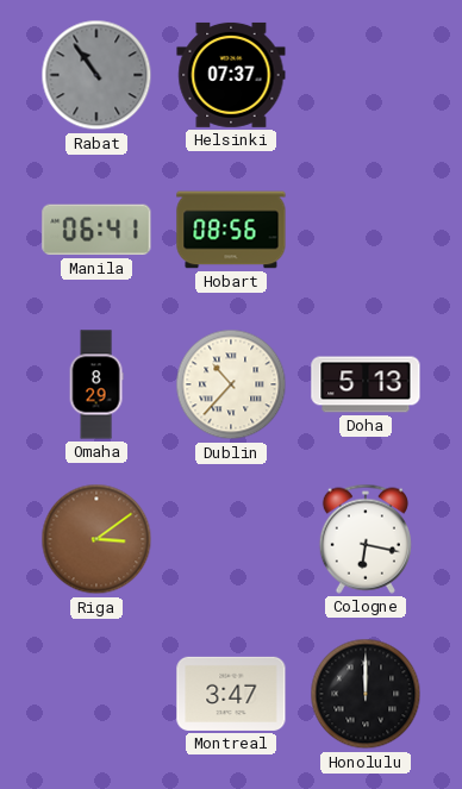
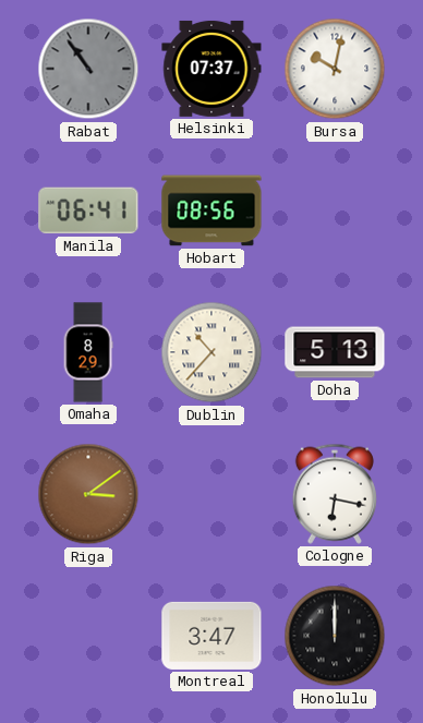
Bursa: none -> 10:02 (335, 69)
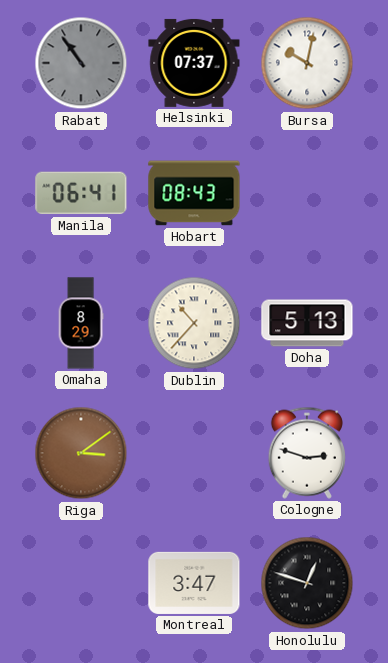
Hobart: 08:56 -> 08:43 (194, 193)
Cologne: 6:17 -> 2:48 (307, 453)
Honolulu: 12:00 -> 12:48 (307, 583)
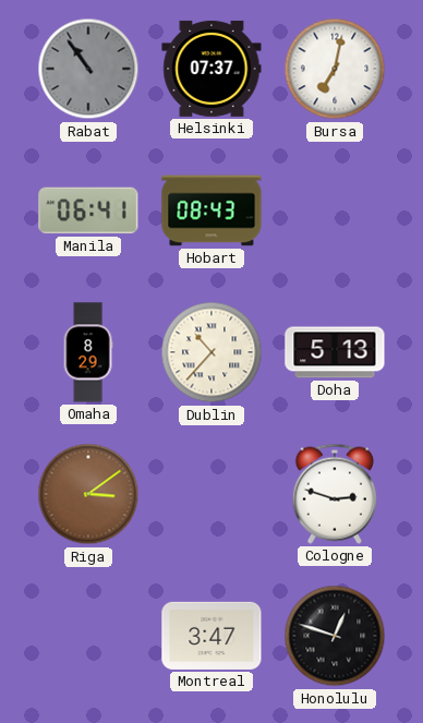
Bursa: 10:02 -> 7:02 (335, 69)
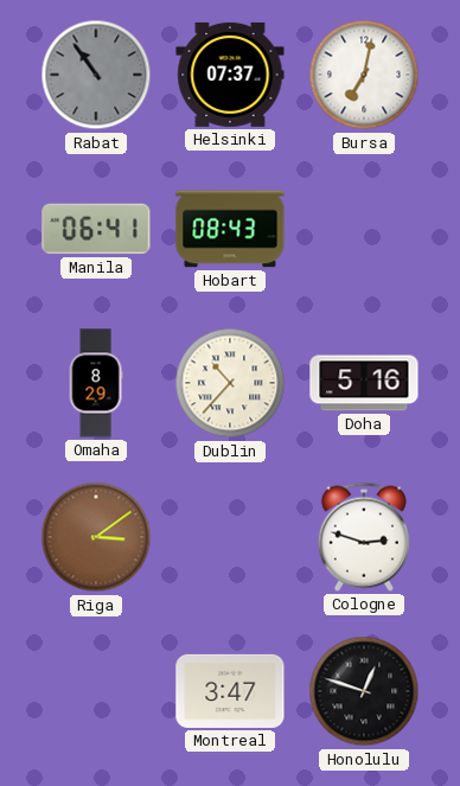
Doha: 5:13 -> 5:16 (364, 383)
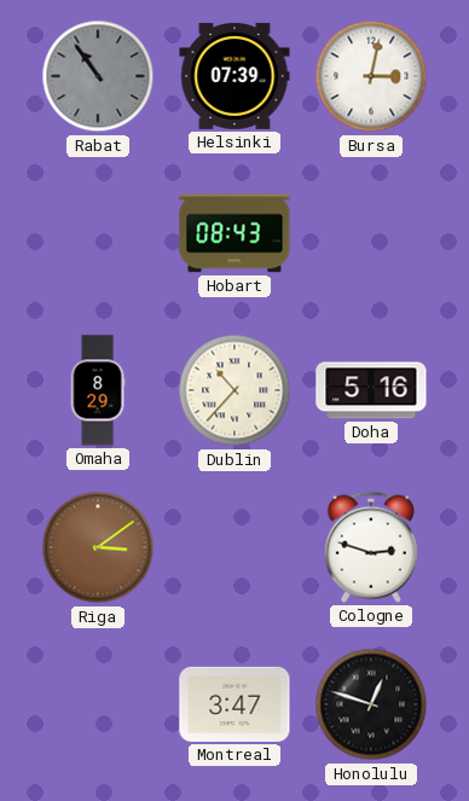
Helsinki: 07:37 -> 07:39 (234, 76)
Bursa: 7:02 -> 3:02 (371, 76)
Manila: 06:41 -> none (96, 229)
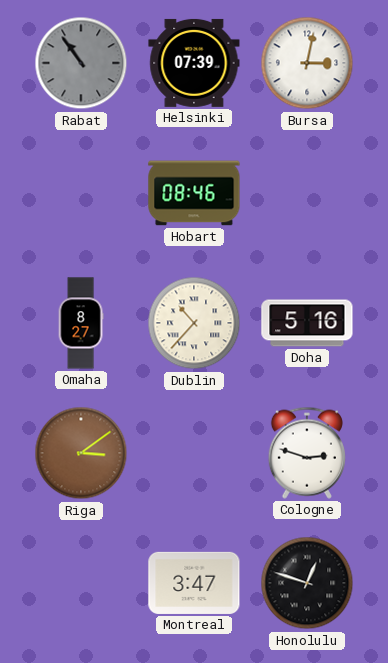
Hobart: 08:43 -> 08:46 (194, 193)
Omaha: 8:29 -> 8:27 (81, 323)
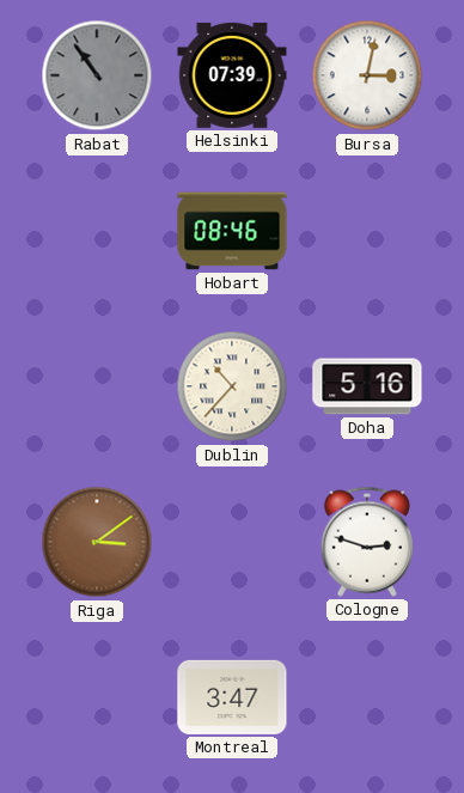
Omaha: 8:27 -> none (81, 323)
Honolulu: 12:48 -> none (307, 583)
